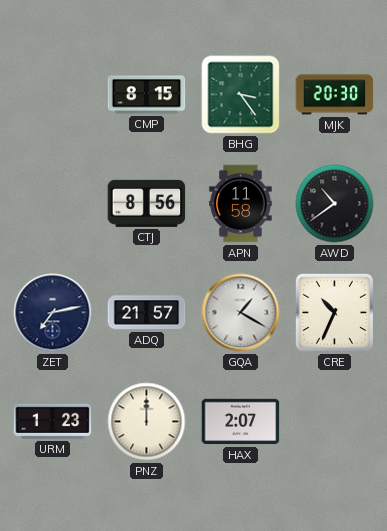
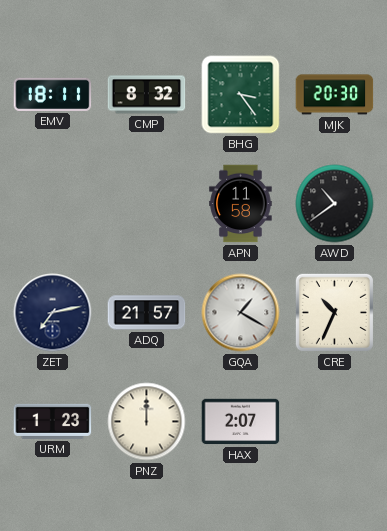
EMV: none -> 18:11 (53, 94)
CMP: 8:15 -> 8:32 (147, 95)
CTJ: 8:56 -> none (147, 203)
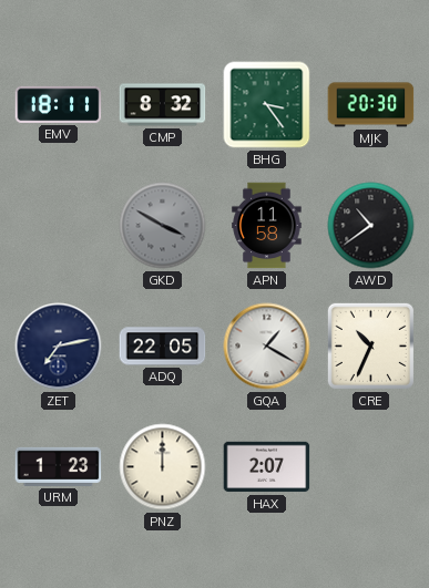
GKD: none -> 3:50 (163, 226)
ADQ: 21:57 -> 22:05 (163, 347)
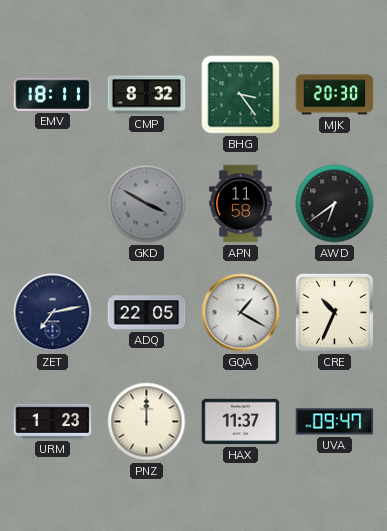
AWD: 10:39 -> 6:39 (335, 204)
HAX: 2:07 -> 11:37 (241, 422)
UVA: none -> 09:47 (335, 422)
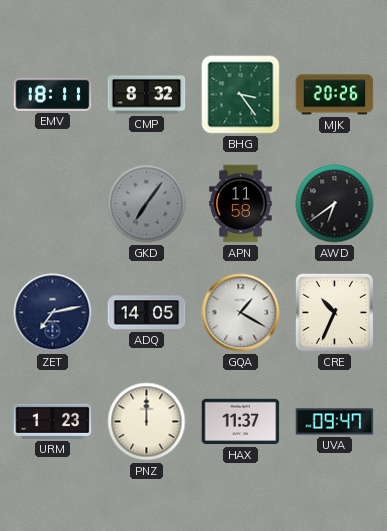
MJK: 20:30 -> 20:26 (335, 95)
GKD: 3:50 -> 7:06 (147, 204)
ADQ: 22:05 -> 14:05 (147, 313)
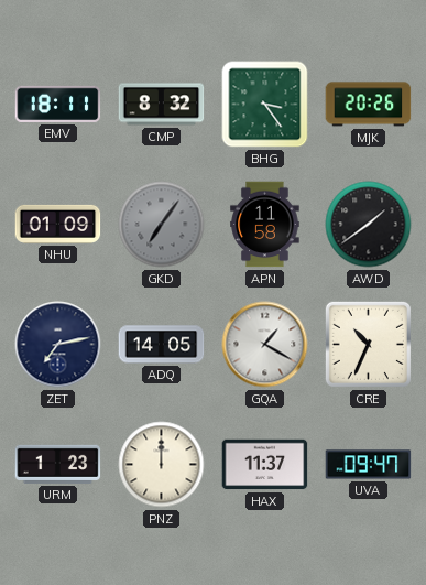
NHU: none -> 01:09 (58, 224)
AWD: 6:39 -> 1:39 (369, 225)
